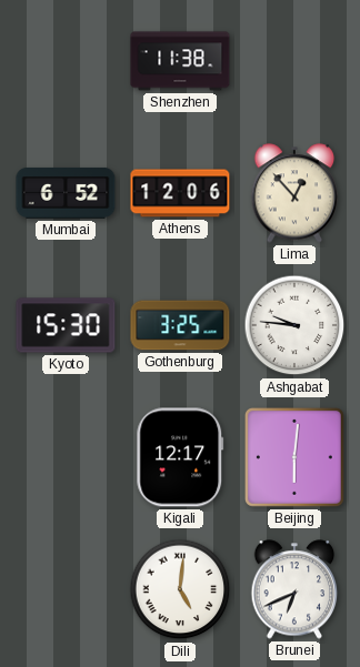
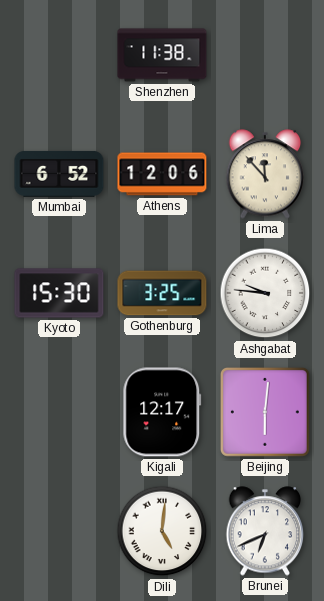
Lima: 12:53 -> 11:53 (265, 174)
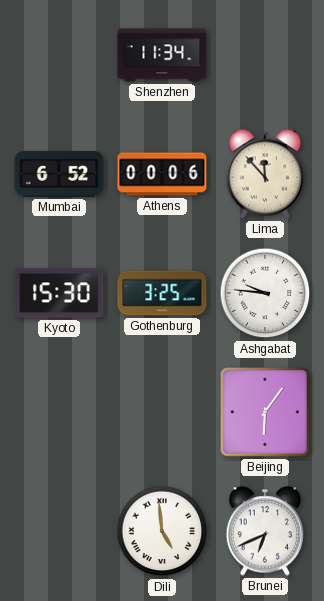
Shenzhen: 11:38 -> 11:34 (162, 55)
Athens: 12:06 -> 00:06 (162, 174)
Kigali: 12:17 -> none (162, 412)
Beijing: 6:01 -> 6:06 (265, 412)
Dili: 5:01 -> 4:59 (162, 531)
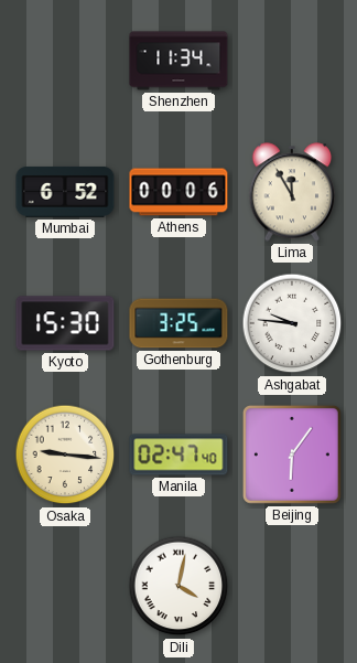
Lima: 11:53 -> 11:55 (292, 192)
Osaka: none -> 9:16 (65, 455)
Manila: none -> 02:47 (178, 455)
Dili: 4:59 -> 4:02 (178, 586)
Brunei: 6:41 -> none (265, 531)
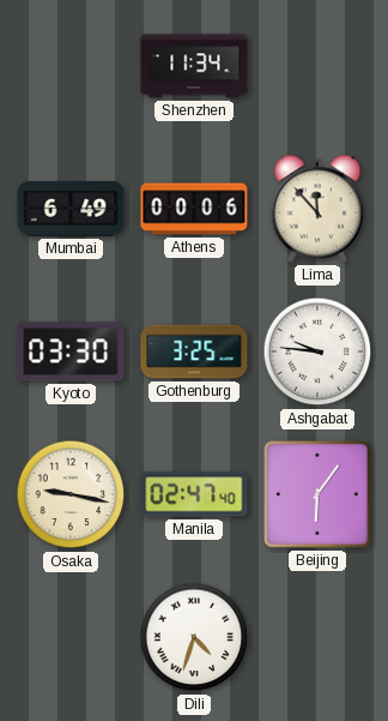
Mumbai: 6:52 -> 6:49 (71, 209)
Lima: 11:55 -> 11:53 (317, 209)
Kyoto: 15:30 -> 03:30 (71, 352)
Osaka: 9:16 -> 9:17 (71, 494)
Dili: 4:02 -> 4:33 (194, 637)
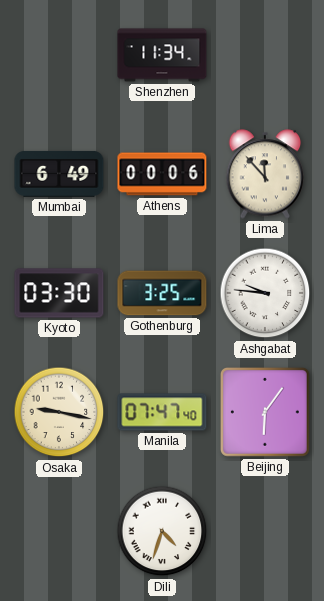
Manila: 02:47 -> 07:47 (162, 412)
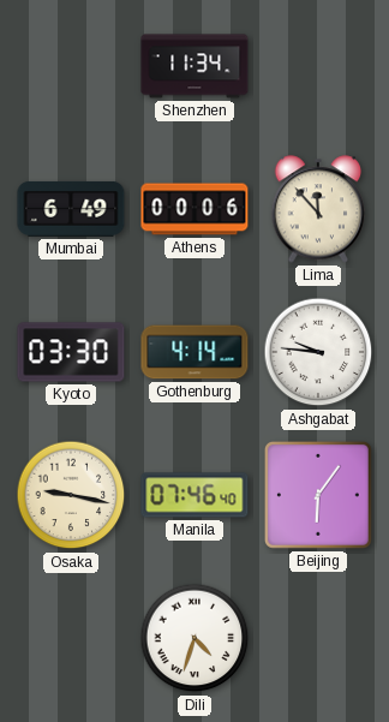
Gothenburg: 3:25 -> 4:14 (194, 352)
Manila: 07:47 -> 07:46 (194, 495)
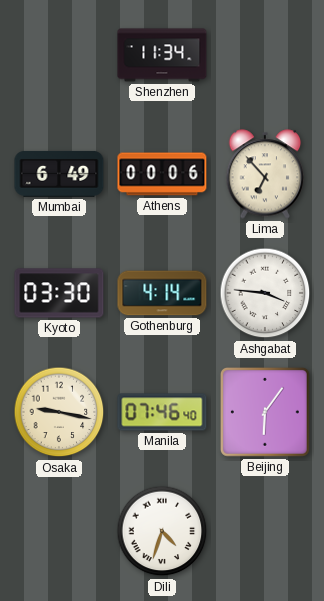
Lima: 11:53 -> 6:53 (265, 174)
Ashgabat: 9:46 -> 3:46 (265, 293)
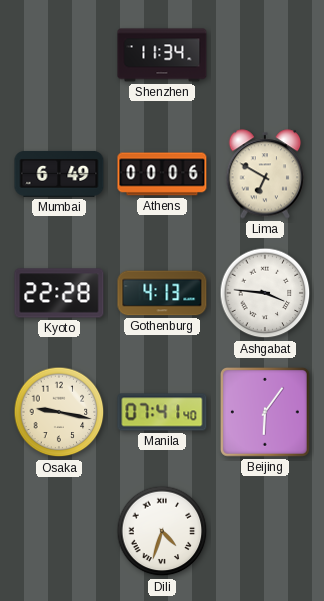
Lima: 6:53 -> 6:50 (265, 174)
Kyoto: 03:30 -> 22:28 (59, 293)
Gothenburg: 4:14 -> 4:13 (162, 293)
Manila: 07:46 -> 07:41 (162, 412)
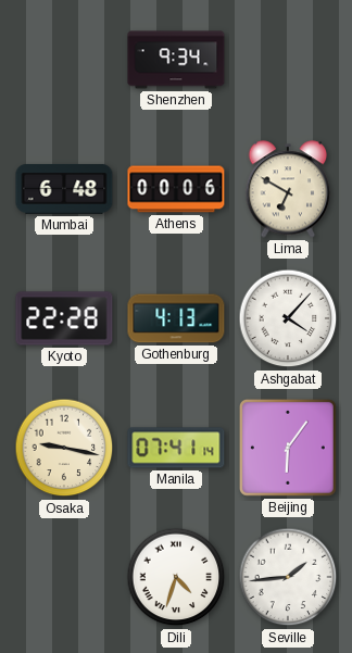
Shenzhen: 11:34 -> 9:34 (176, 60)
Mumbai: 6:49 -> 6:48 (64, 189)
Ashgabat: 3:46 -> 4:07 (288, 318)
Manila: 07:41:40 -> 07:41:14 (176, 448)
Seville: none -> 1:44 (288, 577)
